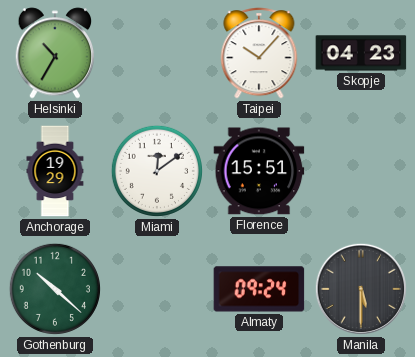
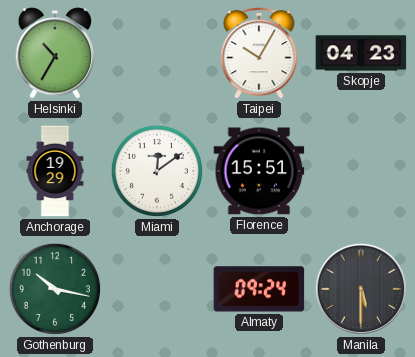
Taipei: 10:07 -> 10:05 (259, 53)
Gothenburg: 10:22 -> 10:17 (55, 289)
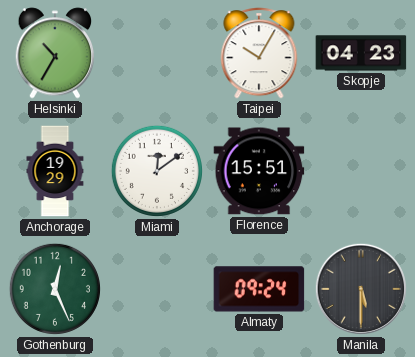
Gothenburg: 10:17 -> 12:26 (55, 289)
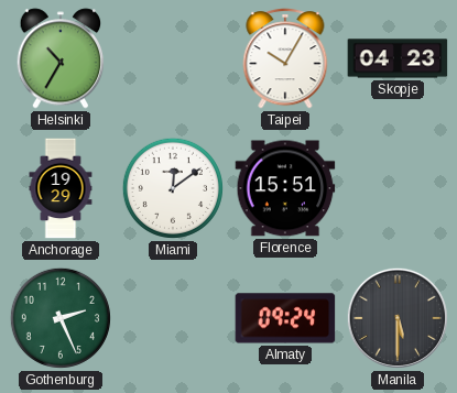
Gothenburg: 12:26 -> 2:26 (61, 318)
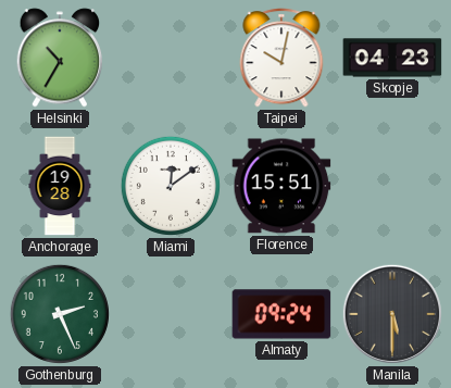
Taipei: 10:05 -> 10:02 (281, 58)
Anchorage: 19:29 -> 19:28 (60, 186)
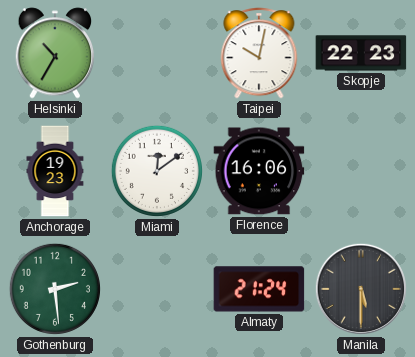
Skopje: 04:23 -> 22:23 (361, 53)
Anchorage: 19:28 -> 19:23 (55, 171)
Florence: 15:51 -> 16:06 (259, 171)
Gothenburg: 2:26 -> 2:29 (55, 289)
Almaty: 09:24 -> 21:24 (259, 289)
